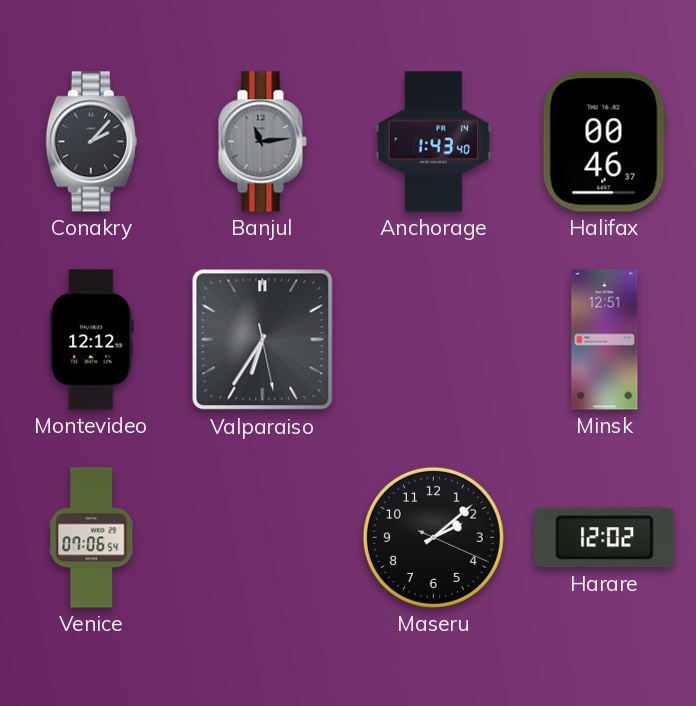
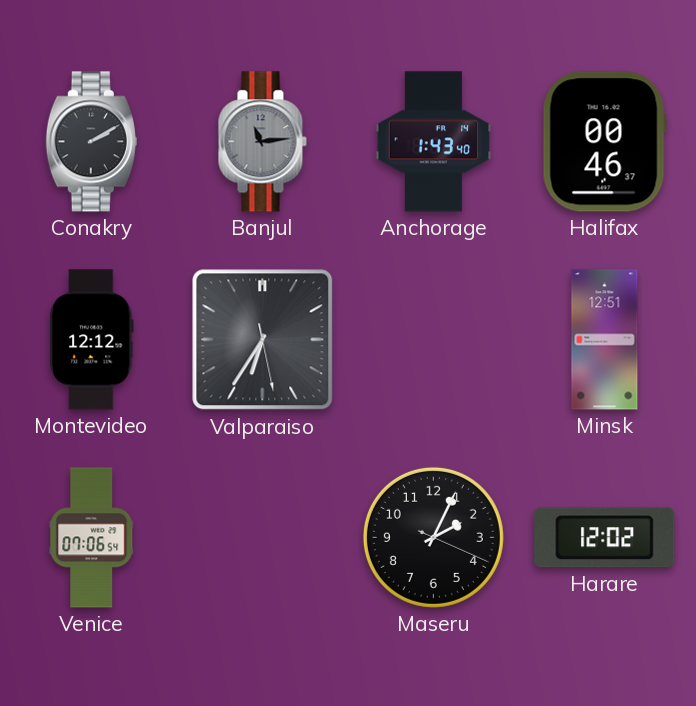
Conakry: 2:07 -> 2:10 (91, 142)
Maseru: 2:08 -> 2:04 (433, 537)
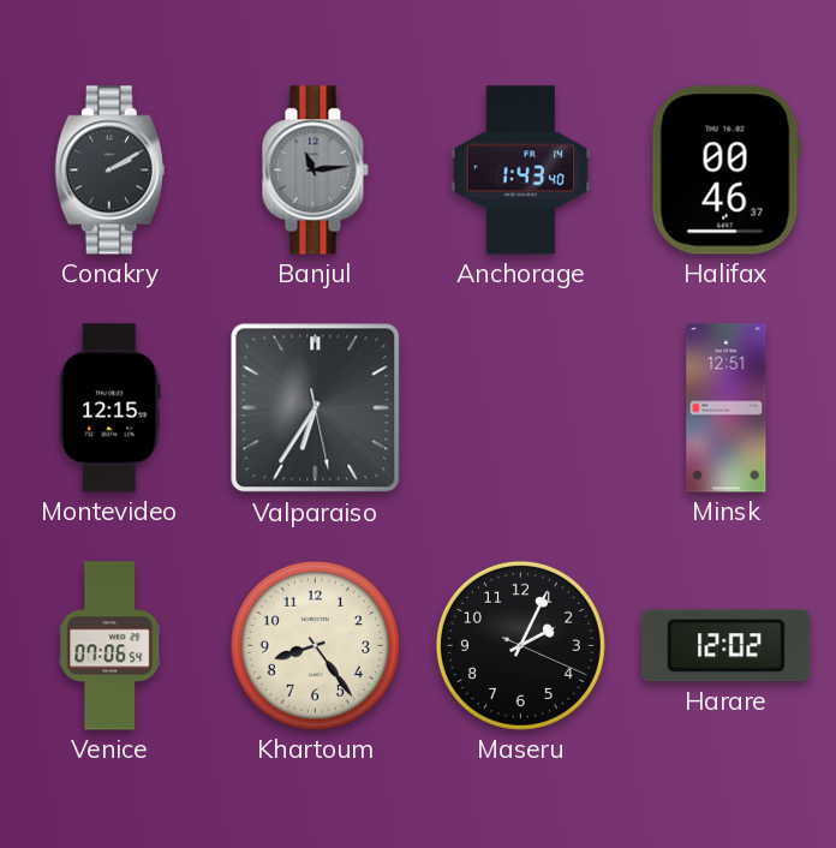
Montevideo: 12:12 -> 12:15 (111, 408)
Khartoum: none -> 8:24 (315, 645)
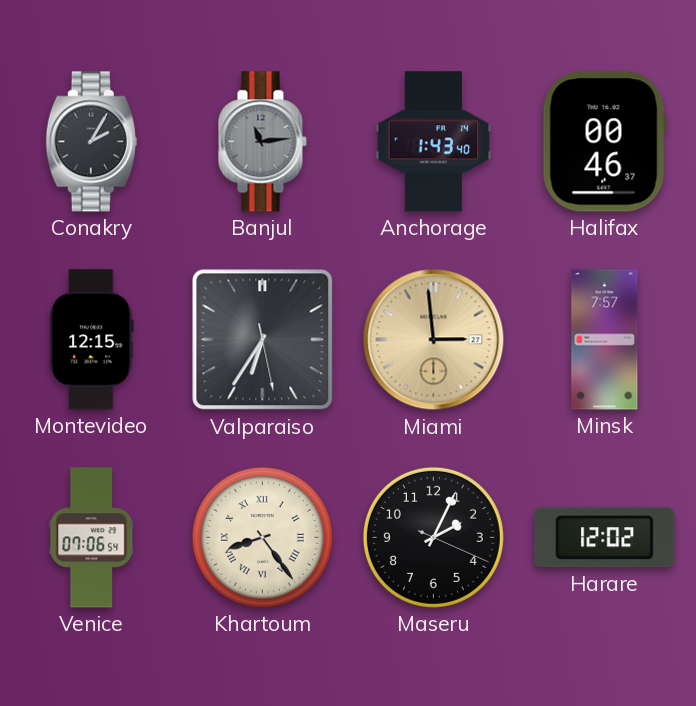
Conakry: 2:10 -> 2:05 (91, 142)
Miami: none -> 2:59 (434, 340)
Minsk: 12:51 -> 7:57 (605, 340)
Khartoum numerals: Arabic -> Roman (262, 537)
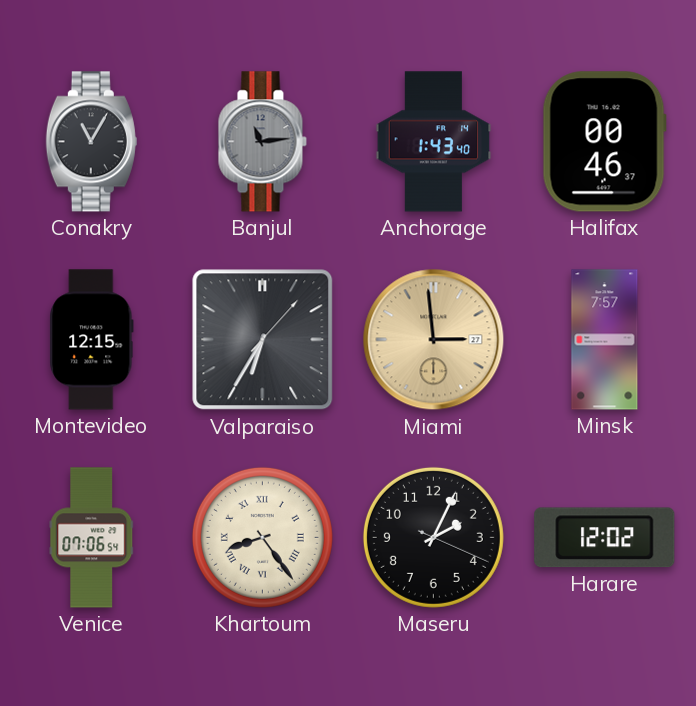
Conakry: 2:05 -> 11:05 (91, 142)
Valparaiso: 6:35:28 -> 6:35:07 (263, 340)
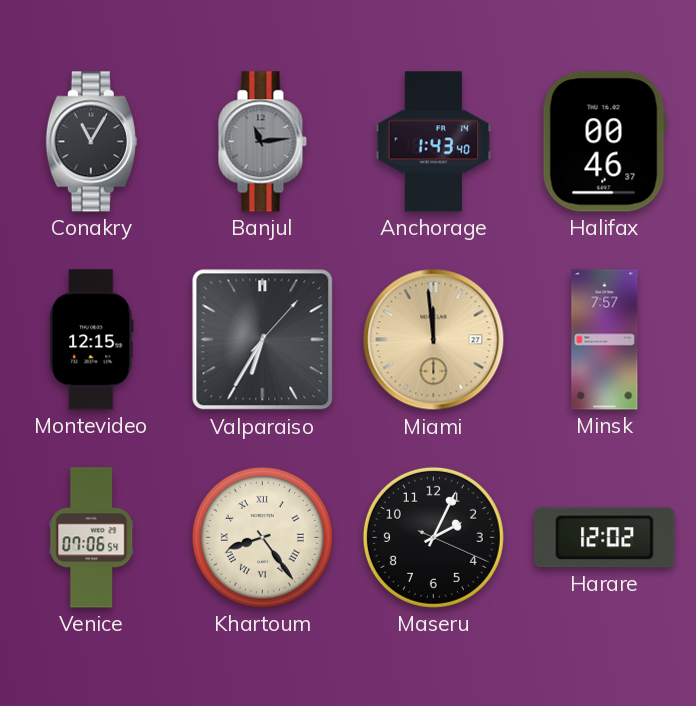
Miami: 2:59 -> 11:59 (434, 340)
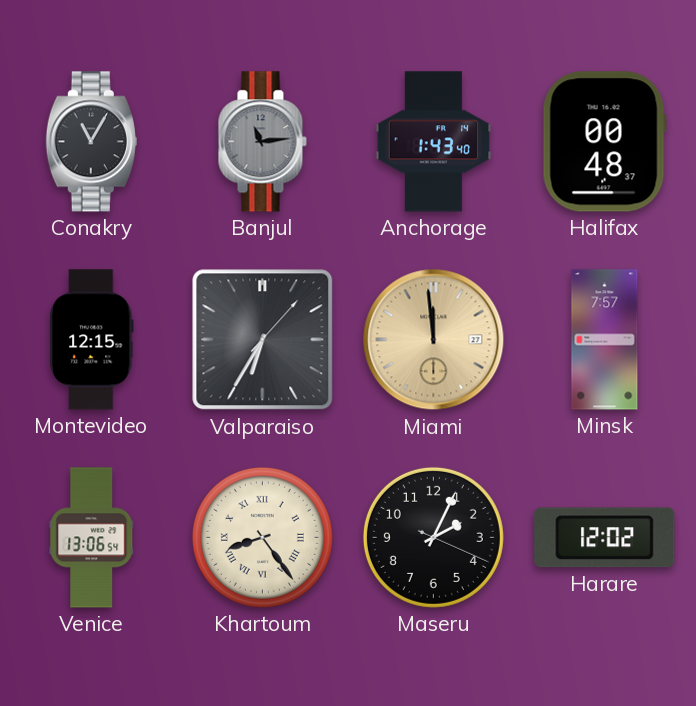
Halifax: 00:46 -> 00:48 (604, 142)
Venice: 07:06 -> 13:06 (92, 538)
